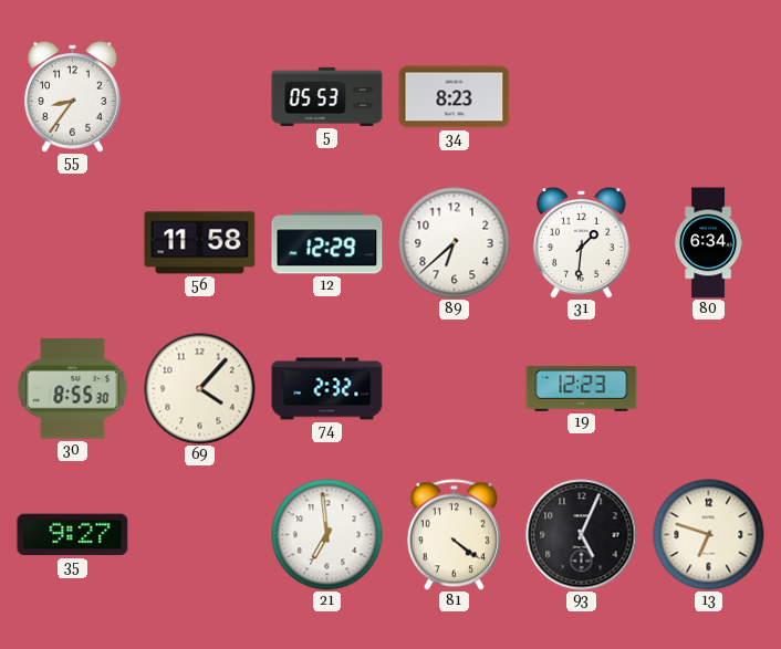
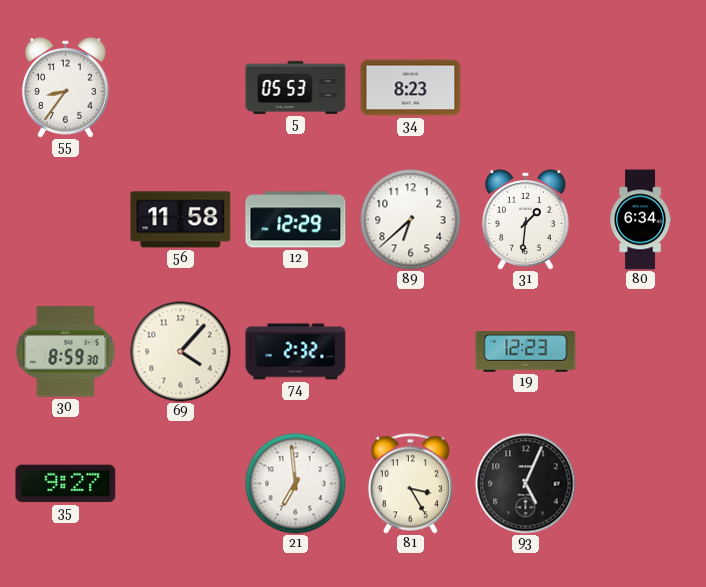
30: 8:55 -> 8:59 (66, 352)
81: 4:21 -> 3:25 (410, 484)
13: 6:48 -> none (709, 535)
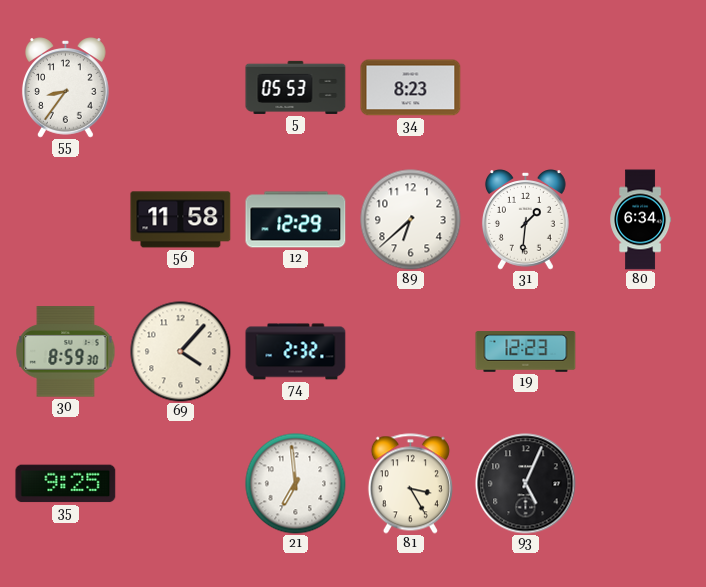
35: 9:27 -> 9:25 (66, 484)
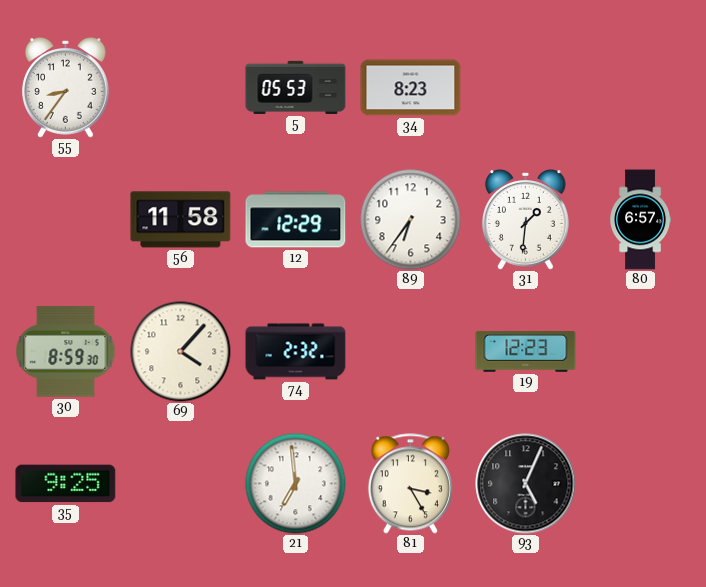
89: 6:38 -> 6:36 (411, 220)
80: 6:34 -> 6:57 (641, 220)
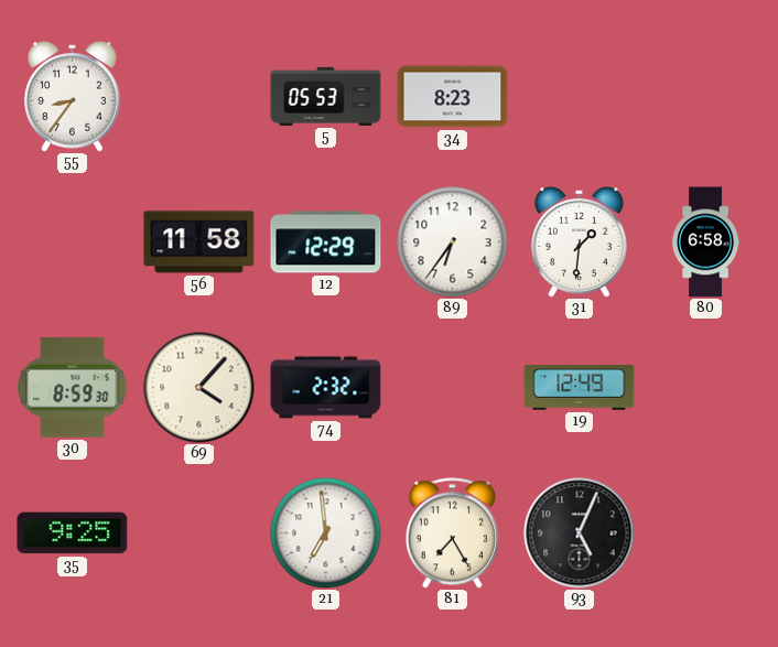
80: 6:57 -> 6:58 (706, 242)
19: 12:23 -> 12:49 (580, 388)
81: 3:25 -> 7:25 (452, 533)
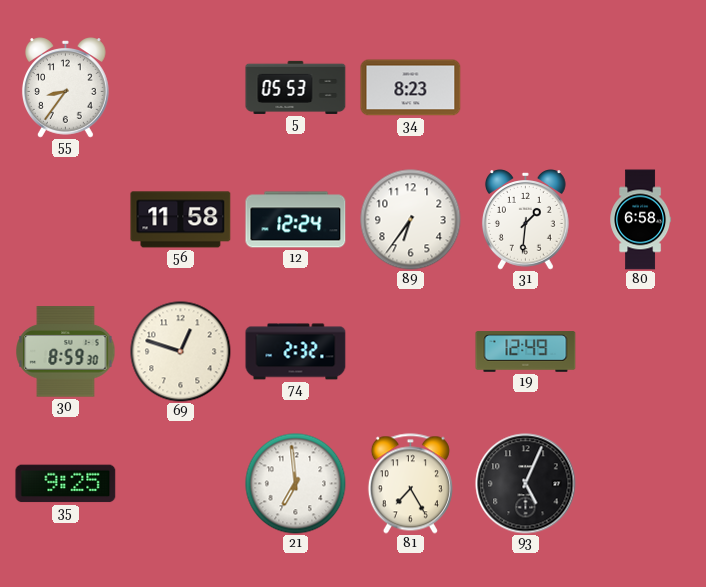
12: 12:29 -> 12:24 (296, 220)
69: 4:07 -> 12:48 (181, 352)
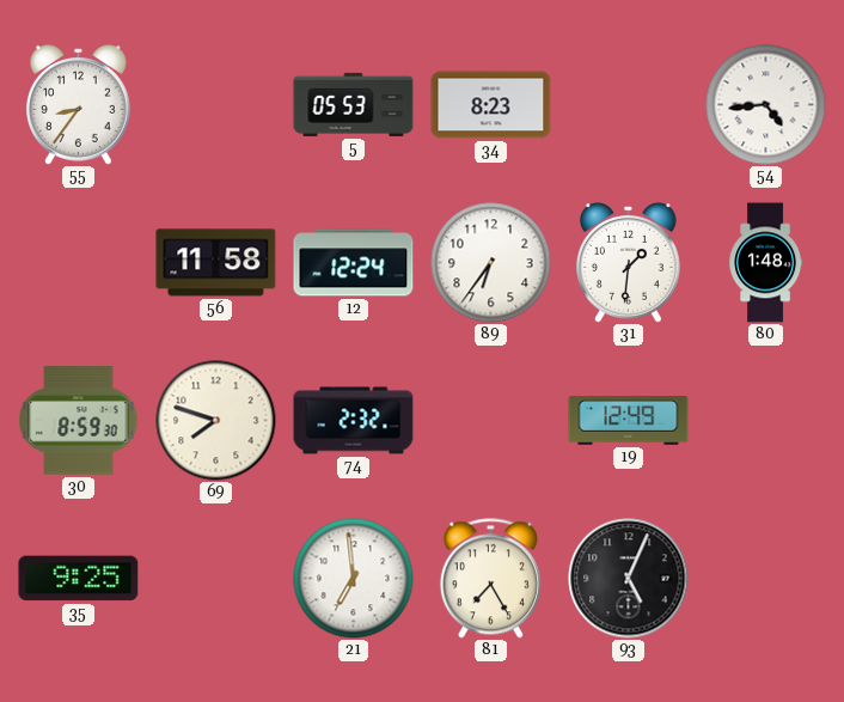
54: none -> 4:44 (766, 105)
80: 6:58 -> 1:48 (766, 263)
69: 12:48 -> 7:48 (216, 421)
